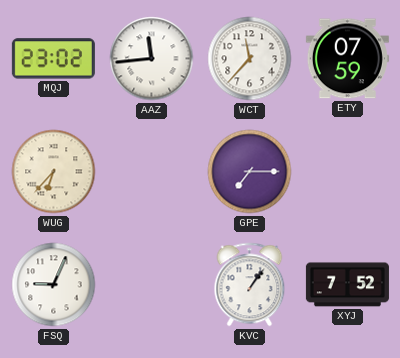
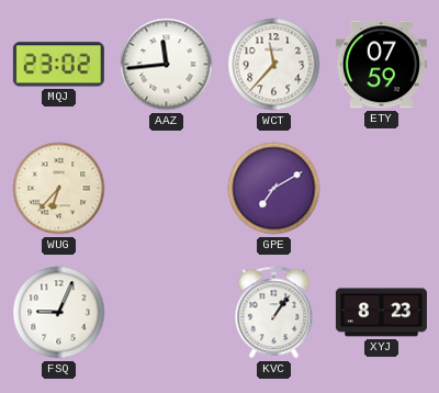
GPE: 7:15 -> 7:10 (274, 189)
XYJ: 7:52 -> 8:23 (381, 313)
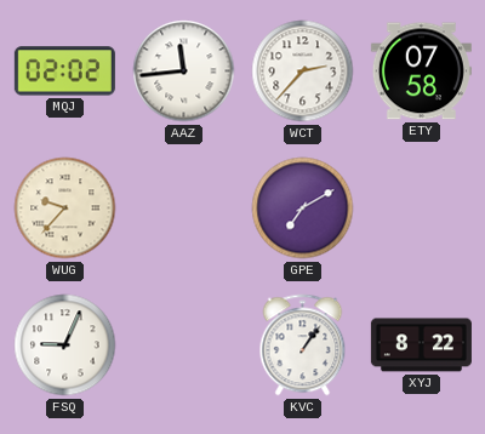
MQJ: 23:02 -> 02:02 (64, 72)
WCT: 11:37 -> 2:37 (303, 72)
ETY: 07:59 -> 07:58 (421, 72)
WUG: 6:37 -> 9:37 (65, 209)
XYJ: 8:23 -> 8:22 (421, 346)
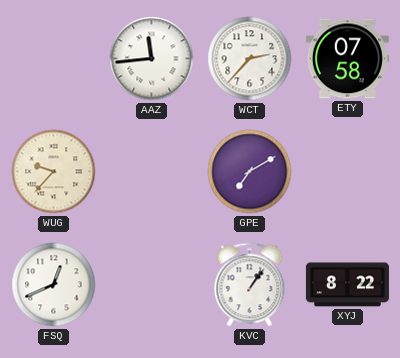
MQJ: 02:02 -> none (64, 72)
FSQ: 9:04 -> 12:41 (54, 285)
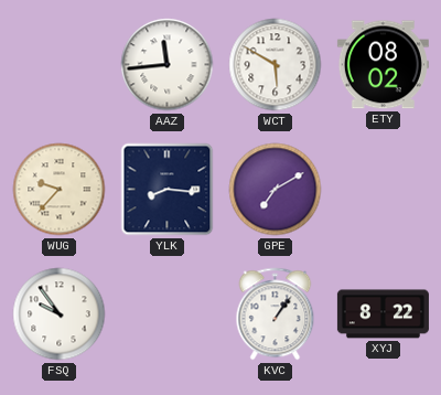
WCT: 2:37 -> 5:50 (276, 65)
ETY: 07:58 -> 08:02 (383, 65)
YLK: none -> 8:16 (168, 190)
FSQ: 12:41 -> 9:54 (60, 314)
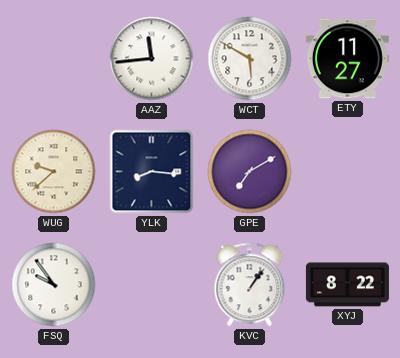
ETY: 08:02 -> 11:27 (347, 59)
WUG: 9:37 -> 9:38 (54, 172)
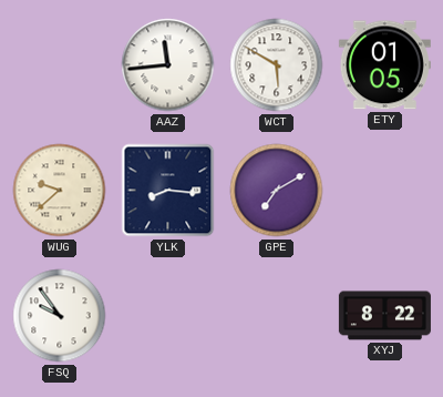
ETY: 11:27 -> 01:05 (384, 65)
KVC: 1:06 -> none (250, 285)
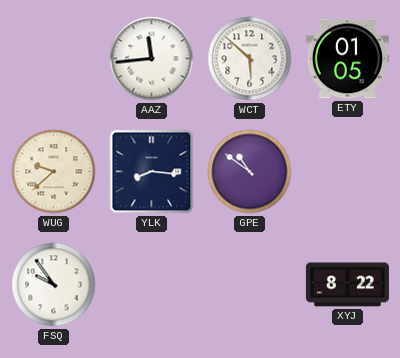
WCT: 5:50 -> 5:52 (250, 59)
GPE: 7:10 -> 10:51 (250, 172)
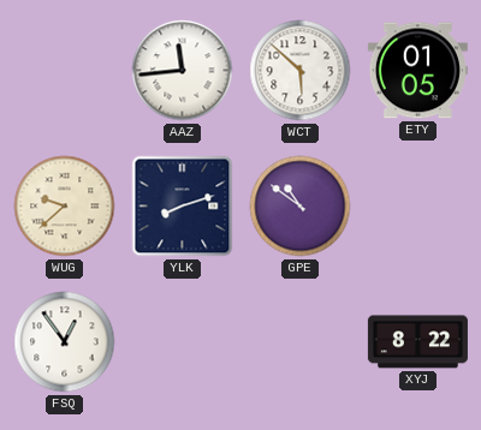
YLK: 8:16 -> 8:12 (183, 207)
FSQ: 9:54 -> 12:54 (65, 342)
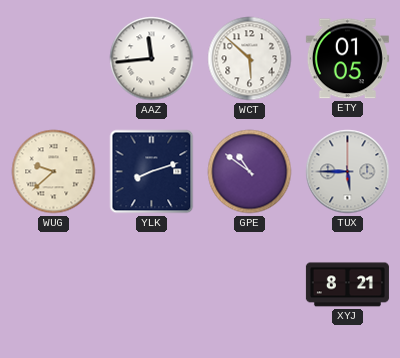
TUX: none -> 5:45 (348, 172)
FSQ: 12:54 -> none (65, 342)
XYJ: 8:22 -> 8:21 (347, 285)
